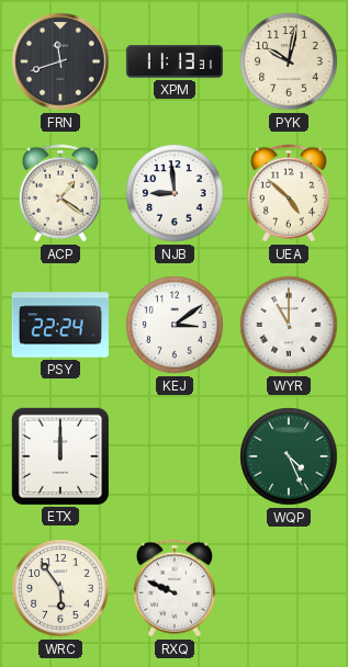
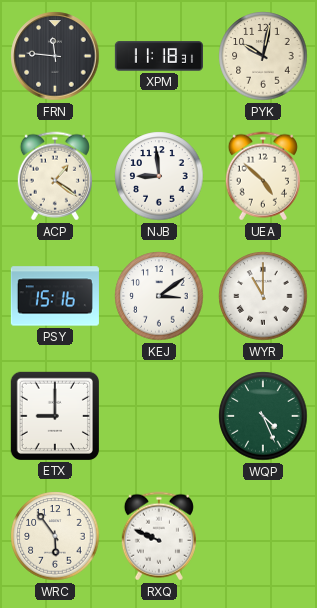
FRN: 11:42 -> 11:46 (55, 56)
XPM: 11:13 -> 11:18 (159, 56)
PSY: 22:24 -> 15:16 (55, 296)
ETX: 12:00 -> 9:00 (55, 416)
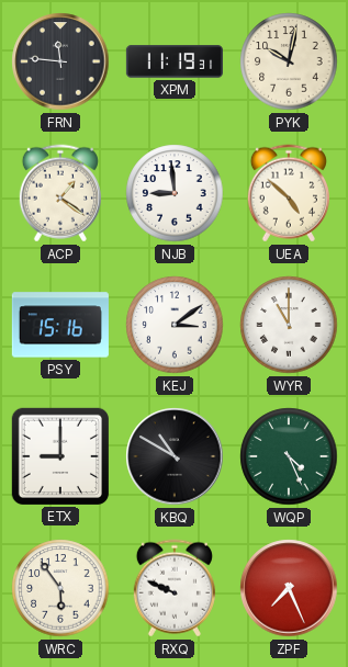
XPM: 11:18 -> 11:19 (175, 61)
KBQ: none -> 10:50 (175, 456)
ZPF: none -> 7:26 (289, 588)
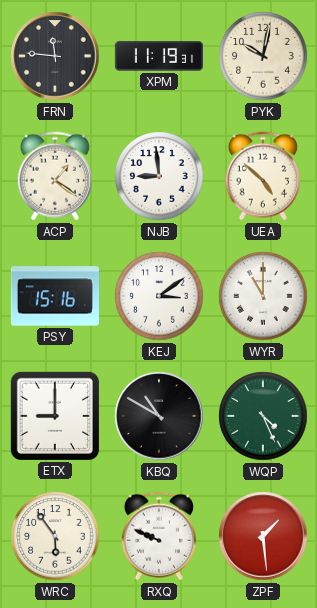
ZPF: 7:26 -> 1:29 (263, 536)
